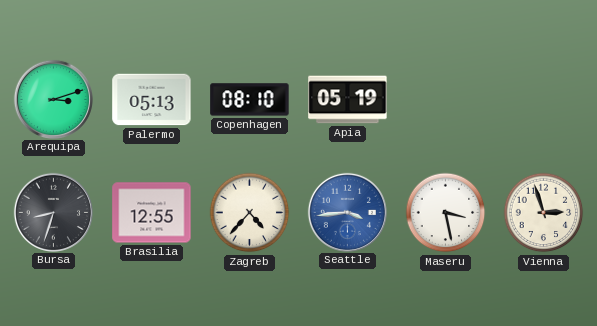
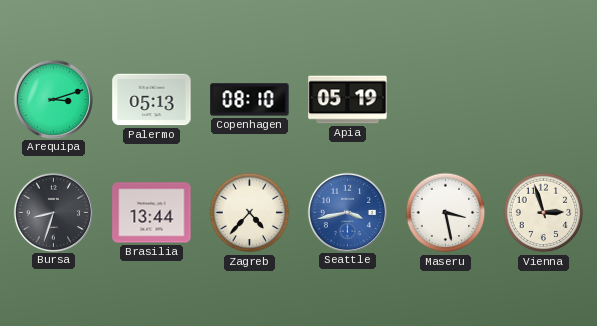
Brasilia: 12:55 -> 13:44 (152, 213)
Seattle: 3:44 -> 3:43 (347, 212)
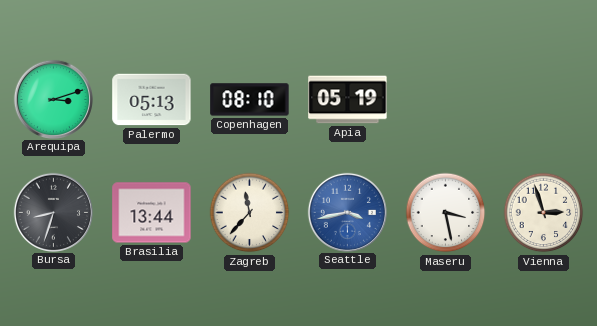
Zagreb: 4:37 -> 11:37 (250, 213)
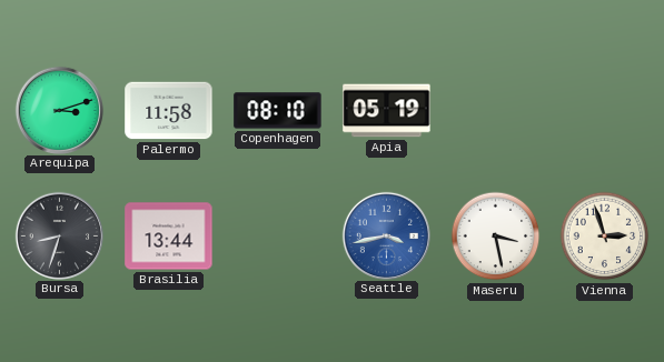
Palermo: 05:13 -> 11:58 (169, 111)
Zagreb: 11:37 -> none (250, 213)
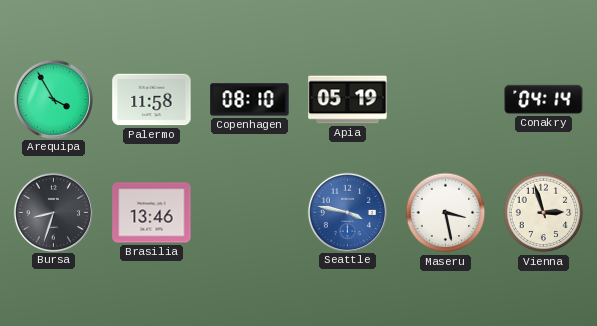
Arequipa: 3:12 -> 3:55 (53, 99)
Conakry: none -> 04:14 (544, 99)
Brasilia: 13:44 -> 13:46 (152, 213)
Seattle: 3:43 -> 3:47 (347, 212)
